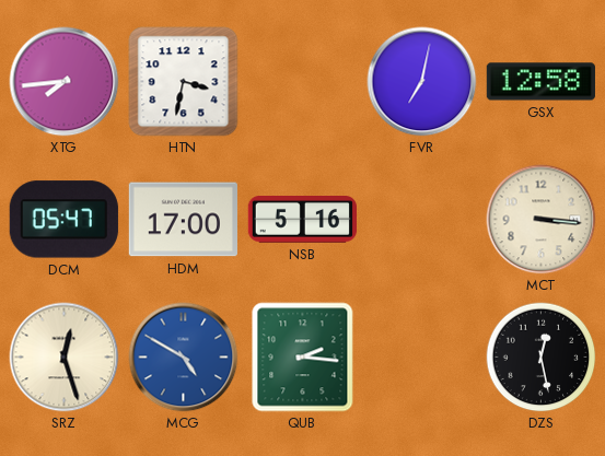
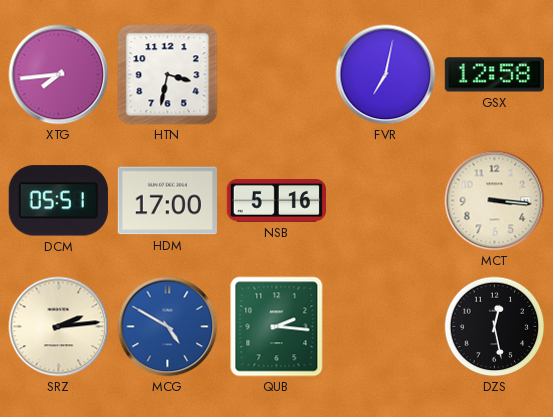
DCM: 05:47 -> 05:51 (58, 201)
SRZ: 12:27 -> 2:14 (59, 327)
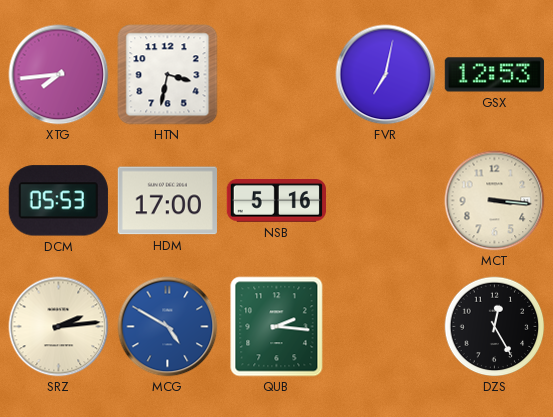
GSX: 12:58 -> 12:53 (494, 75)
DCM: 05:51 -> 05:53 (58, 201)
DZS: 12:28 -> 12:25 (495, 327)
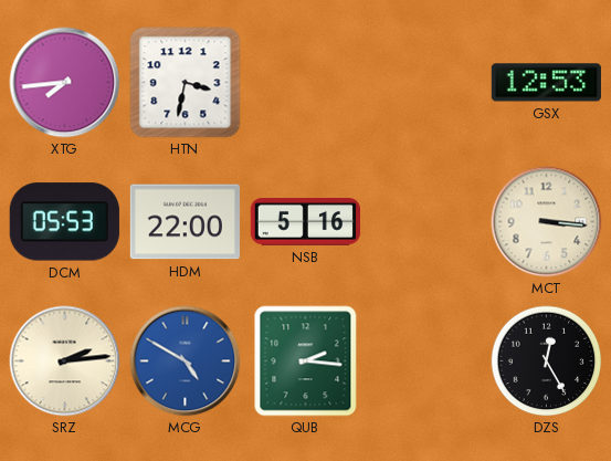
FVR: 7:02 -> none (386, 75)
HDM: 17:00 -> 22:00 (185, 222)
